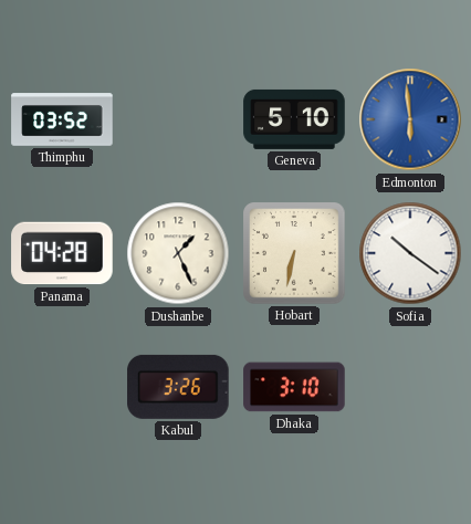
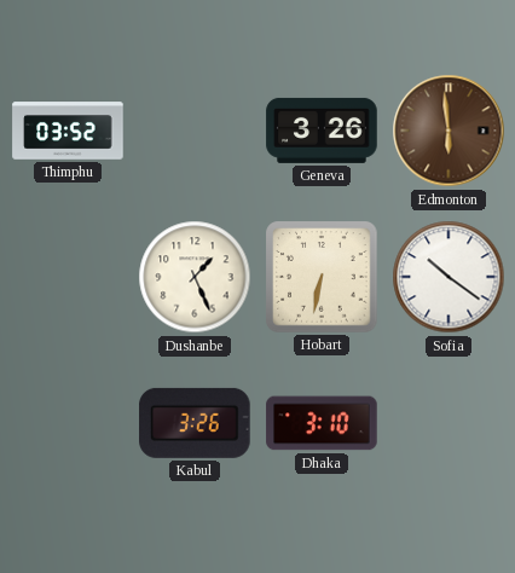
Geneva: 5:10 -> 3:26 (322, 131)
Edmonton dial: blue -> brown (449, 131)
Panama: 04:28 -> none (62, 253)
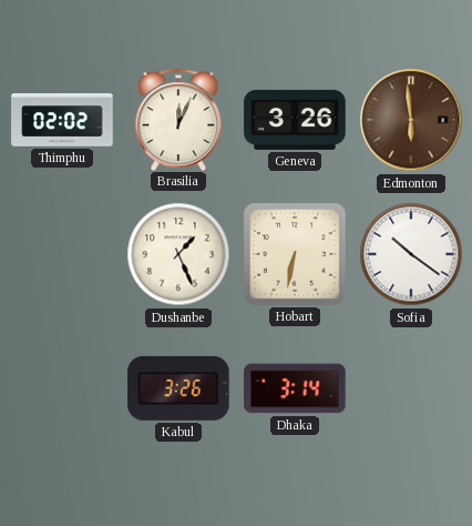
Thimphu: 03:52 -> 02:02 (62, 120)
Brasilia: none -> 12:04 (178, 119)
Dhaka: 3:10 -> 3:14 (295, 388)
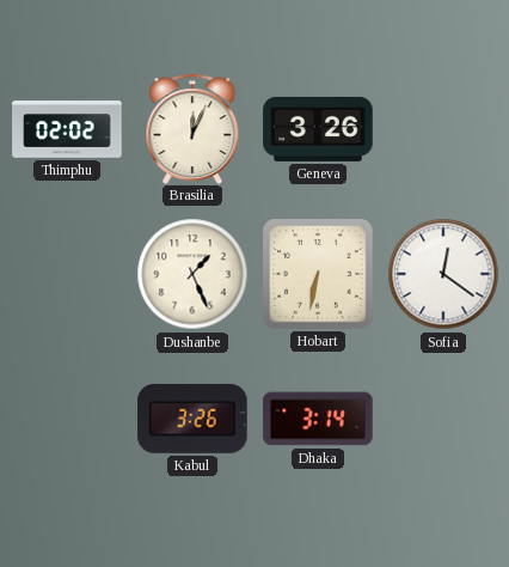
Edmonton: 5:59 -> none (411, 120)
Sofia: 10:21 -> 12:21 (443, 274)
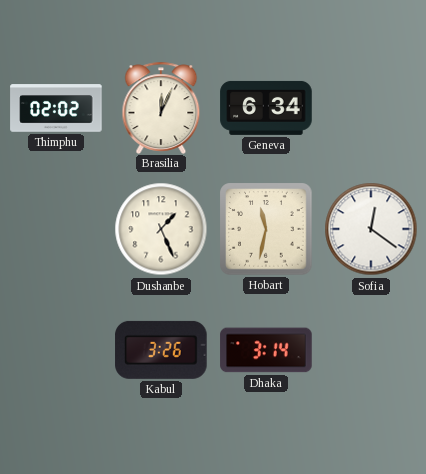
Geneva: 3:26 -> 6:34 (266, 108)
Hobart: 6:32 -> 11:32 (266, 229)
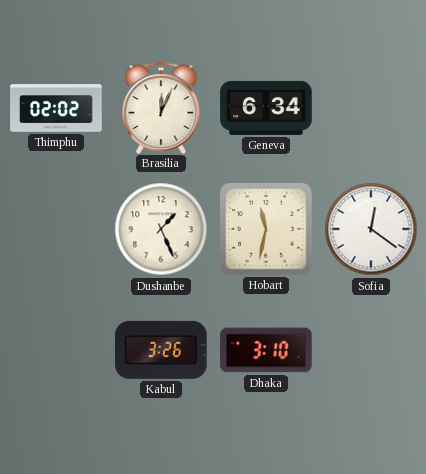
Dhaka: 3:14 -> 3:10 (266, 350)
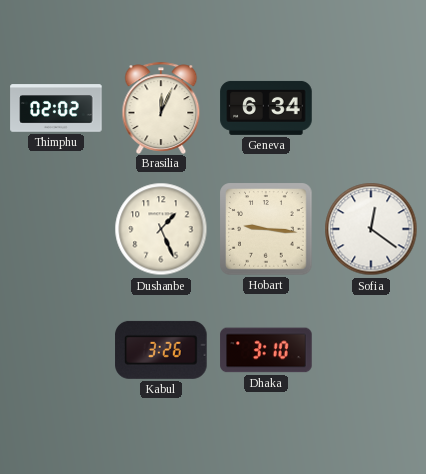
Hobart: 11:32 -> 9:16 (266, 229)
